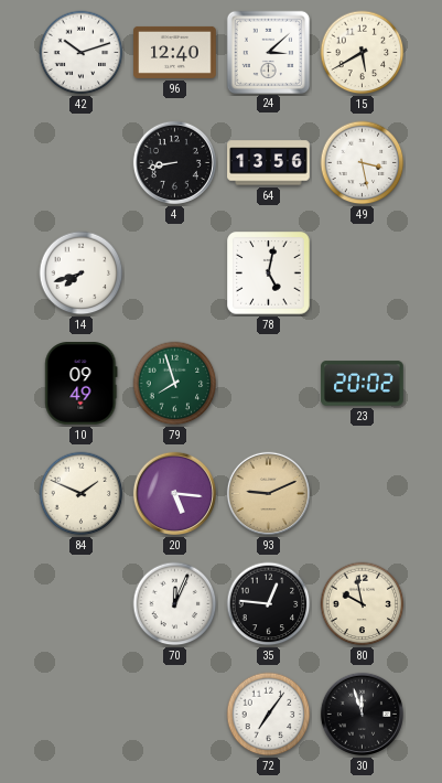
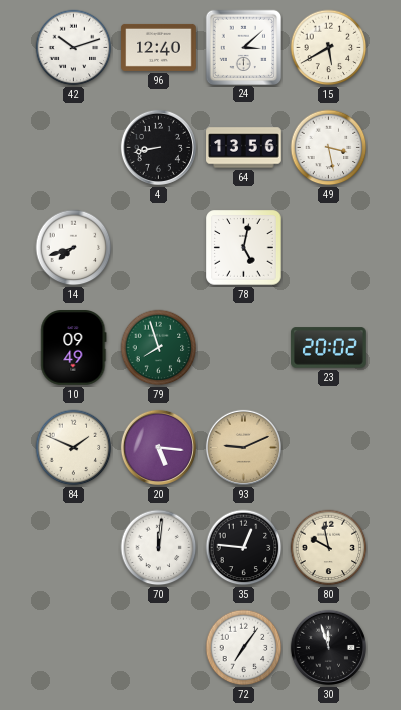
70: 12:04 -> 12:01 (159, 548)
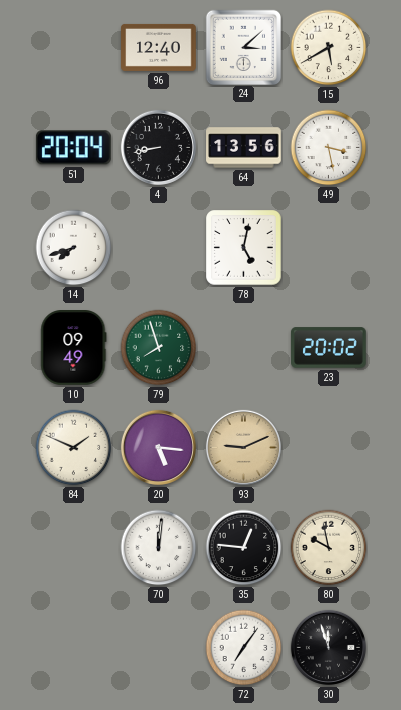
42: 10:12 -> none (74, 48)
51: none -> 20:04 (73, 148)
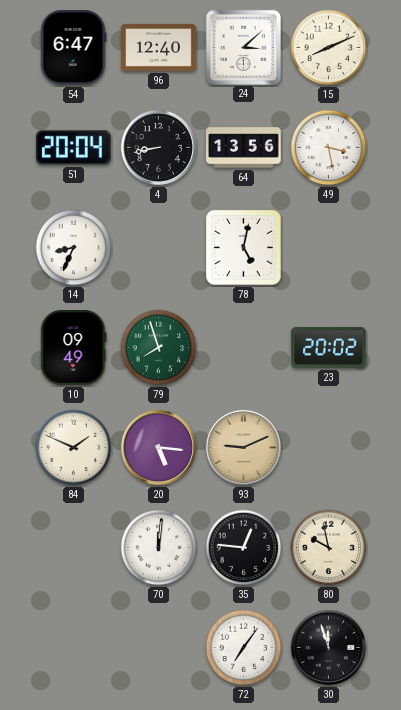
54: none -> 6:47 (73, 48)
15: 5:40 -> 8:11 (329, 48)
14: 7:42 -> 8:34 (74, 248)
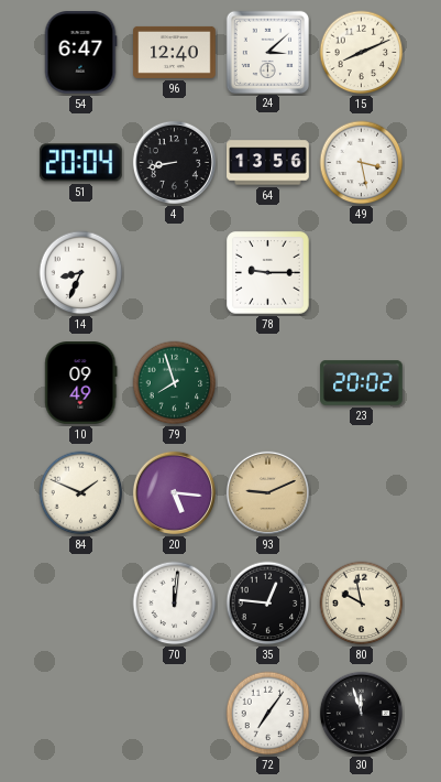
78: 5:02 -> 9:15 (268, 273)
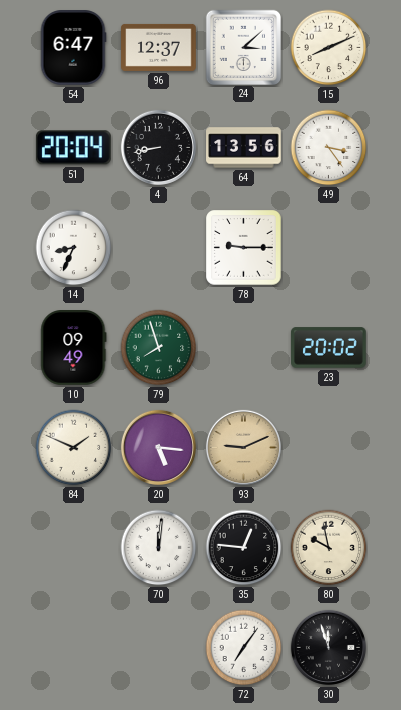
96: 12:40 -> 12:37 (159, 47)
49: 3:28 -> 3:24 (329, 148)
